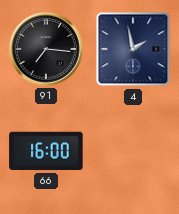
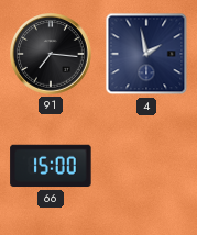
66: 16:00 -> 15:00 (51, 166)
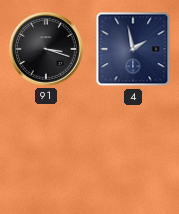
91: 7:16 -> 3:18 (46, 49)
66: 15:00 -> none (51, 166)
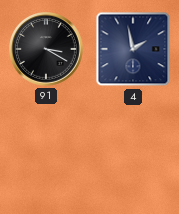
91: 3:18 -> 3:20 (46, 49)
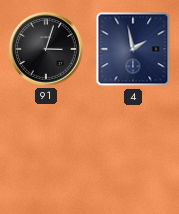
91: 3:20 -> 3:03 (46, 49)
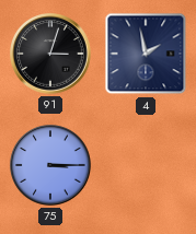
75: none -> 3:15 (50, 165)
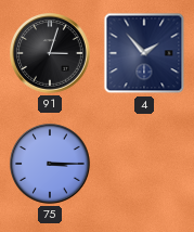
4: 1:58 -> 1:53 (144, 53)
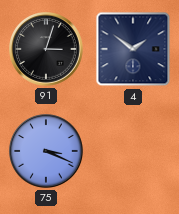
4: 1:53 -> 1:51 (133, 49)
75: 3:15 -> 3:19 (46, 151)
